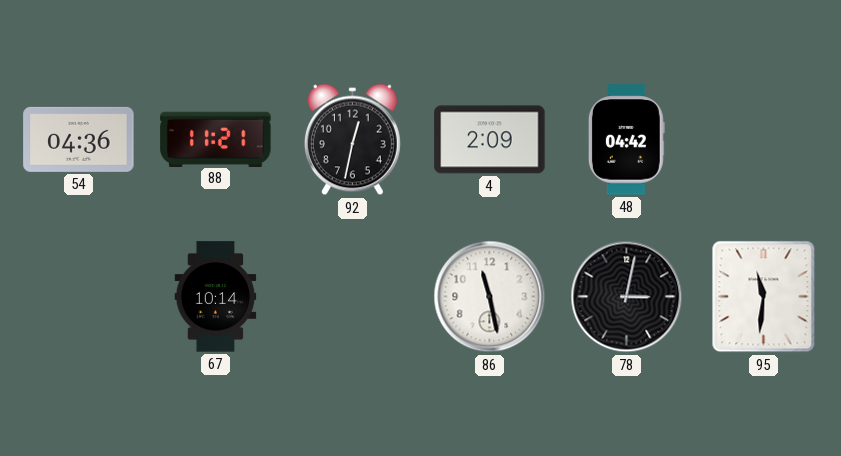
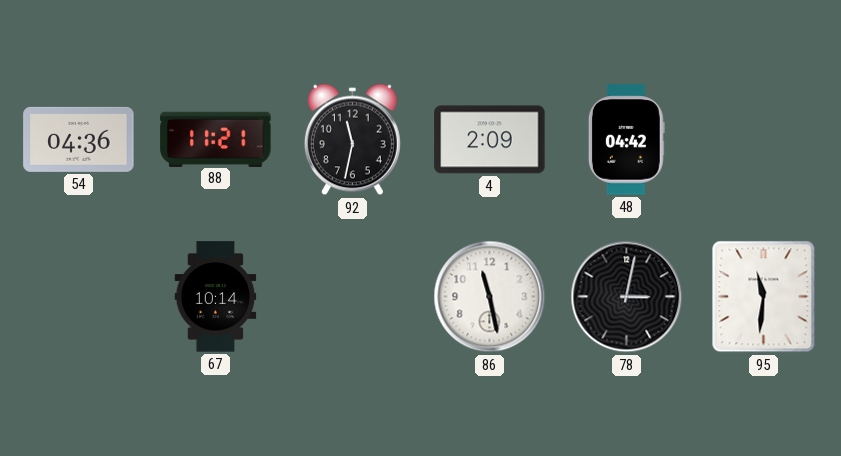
92: 12:32 -> 11:32 (352, 140)
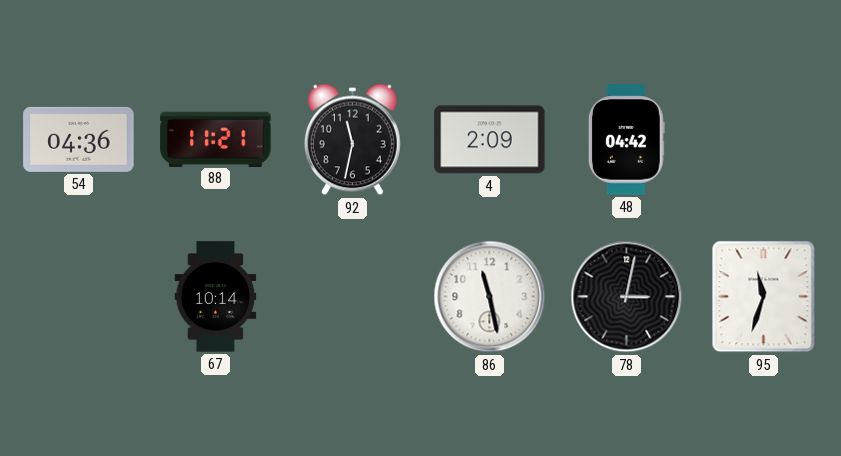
95: 11:31 -> 11:33 (764, 297)
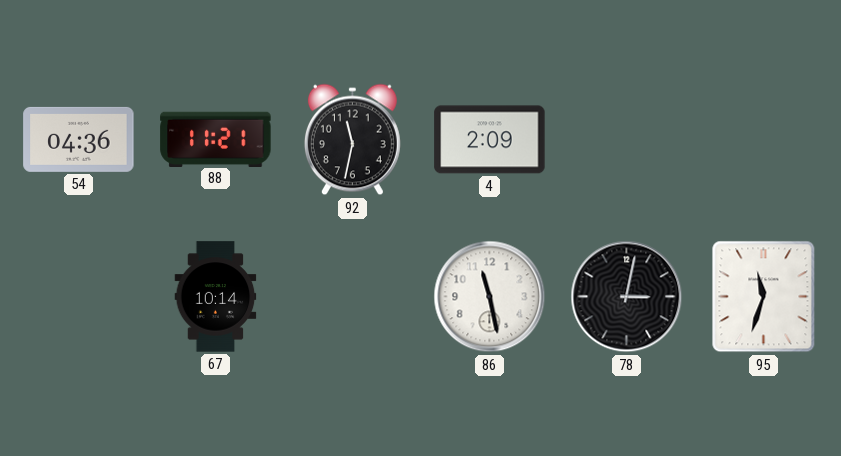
48: 04:42 -> none (626, 140)
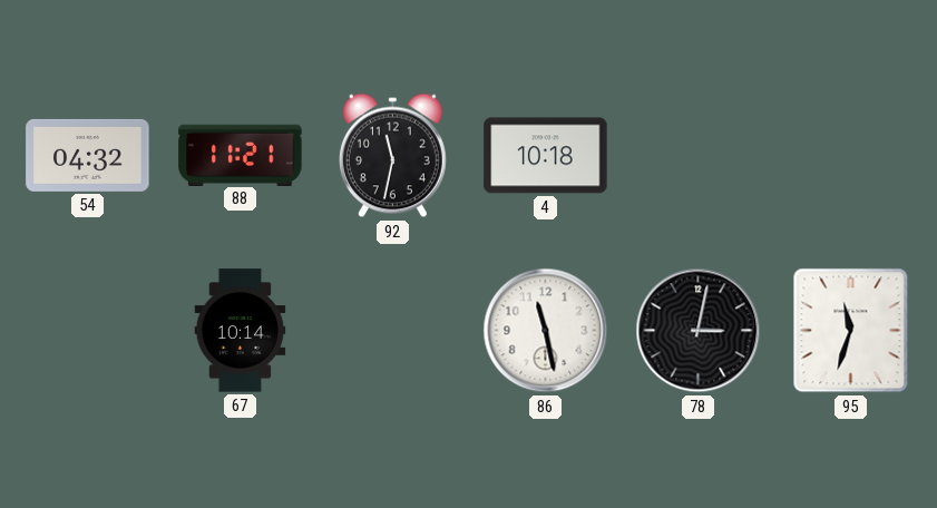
54: 04:36 -> 04:32 (88, 155)
4: 2:09 -> 10:18 (546, 156)
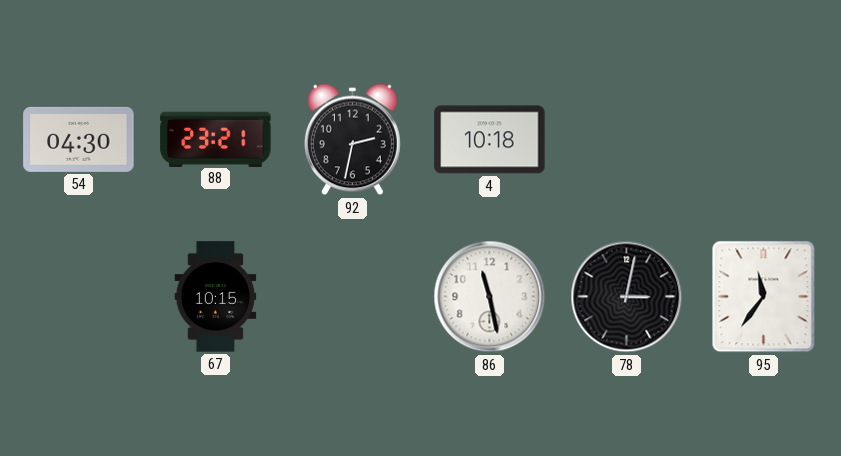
54: 04:32 -> 04:30 (79, 139)
88: 11:21 -> 23:21 (216, 139)
92: 11:32 -> 2:32 (352, 140)
67: 10:14 -> 10:15 (216, 297)
95: 11:33 -> 11:36 (764, 297)
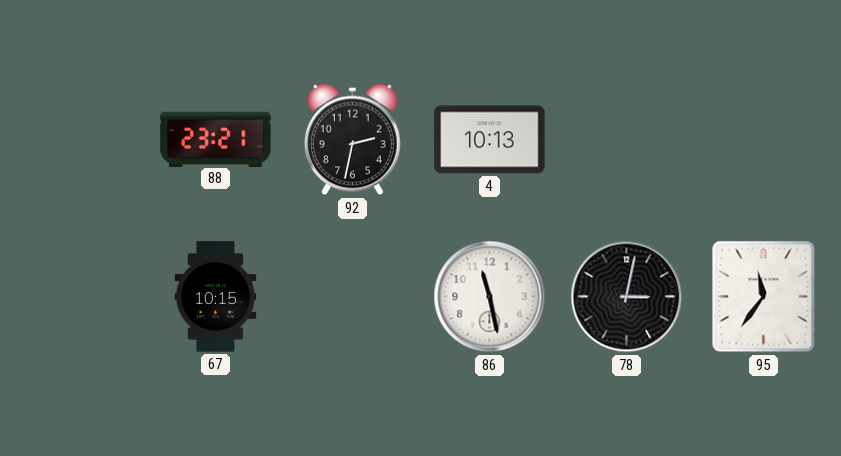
54: 04:30 -> none (79, 139)
4: 10:18 -> 10:13 (490, 140)
